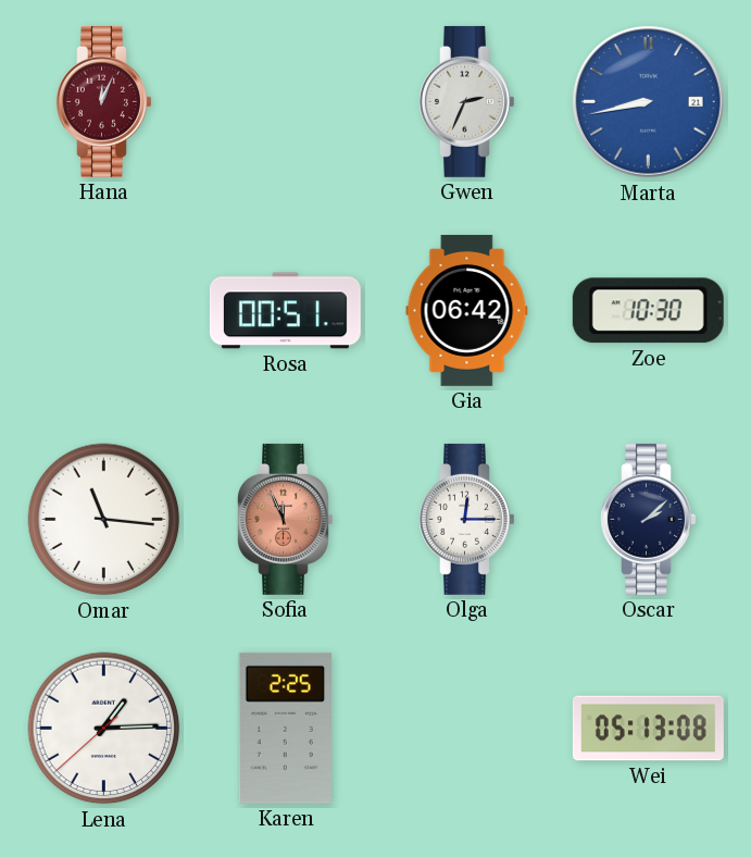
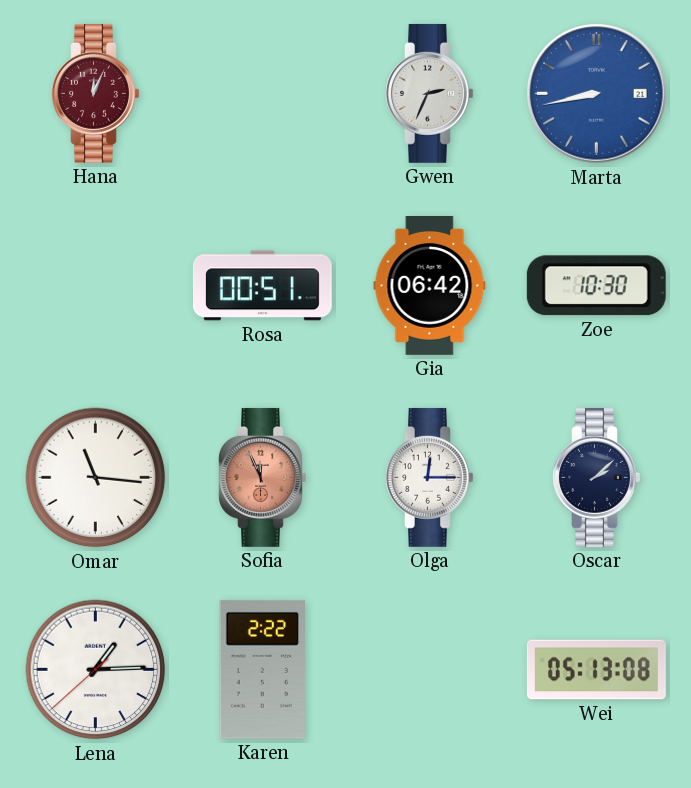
Karen: 2:25 -> 2:22 (262, 669)
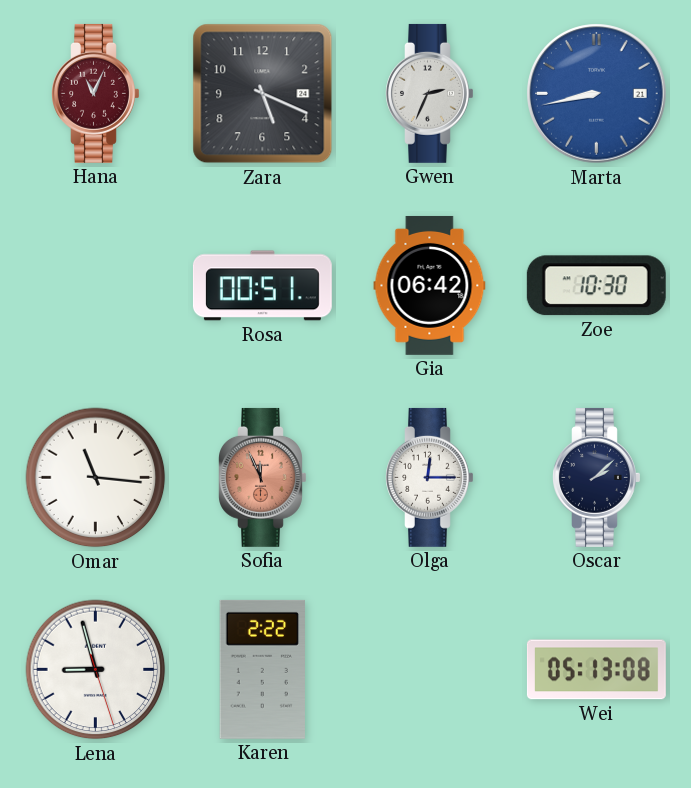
Hana: 12:04 -> 11:04 (96, 93)
Zara: none -> 5:19 (263, 94)
Lena: 1:14 -> 8:57 (96, 670)
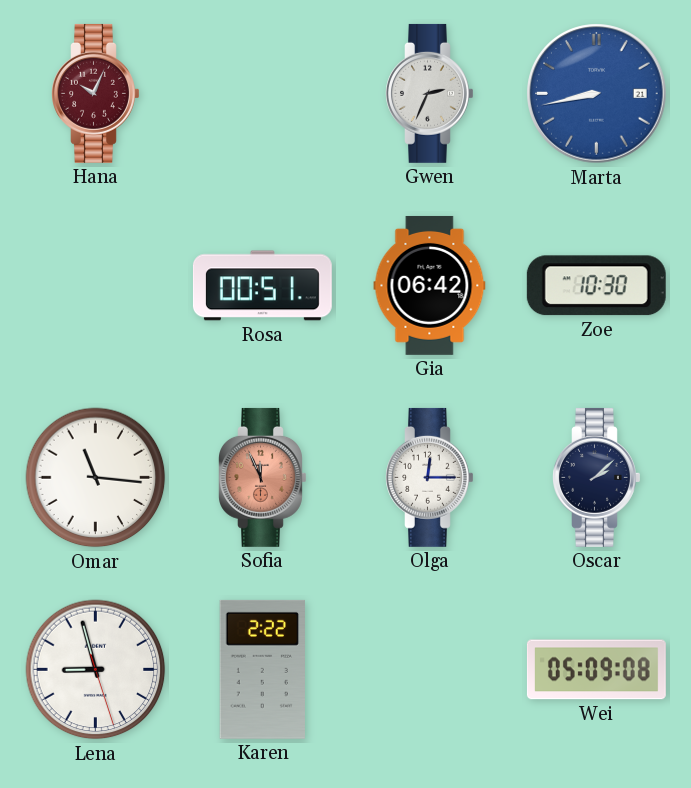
Hana: 11:04 -> 10:04 (96, 93)
Zara: 5:19 -> none (263, 94)
Wei: 05:13 -> 05:09 (596, 670)
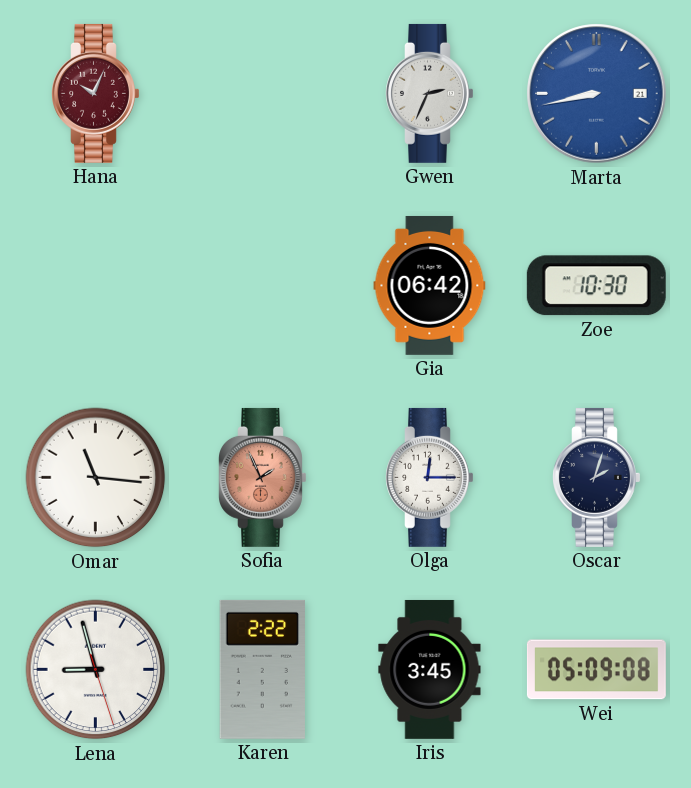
Rosa: 00:51 -> none (262, 286)
Sofia: 11:56 -> 1:56 (263, 477)
Oscar: 2:08 -> 2:03 (597, 477)
Iris: none -> 3:45 (430, 669)
